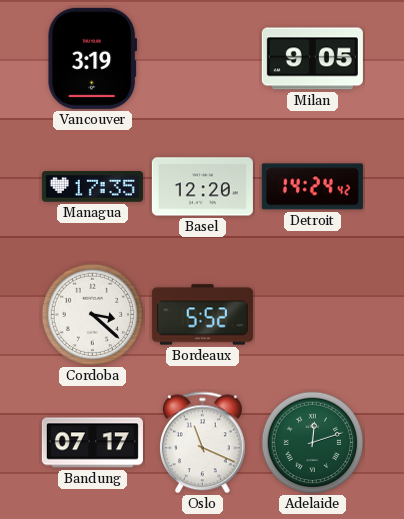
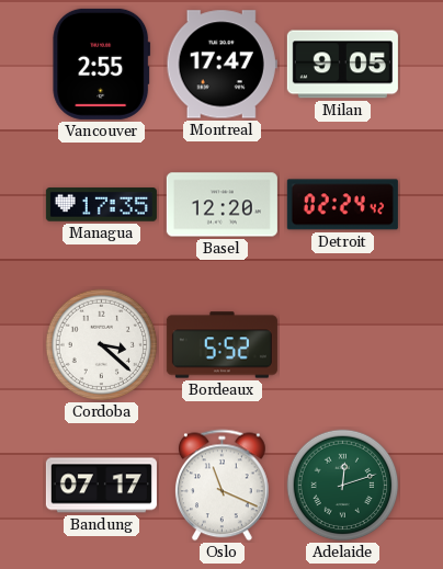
Vancouver: 3:19 -> 2:55 (102, 64)
Montreal: none -> 17:47 (222, 65)
Detroit: 14:24 -> 02:24 (342, 205)
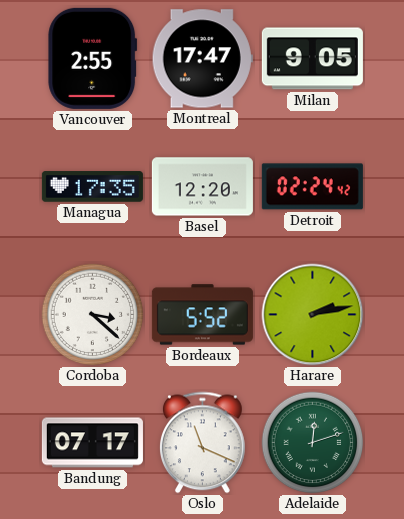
Harare: none -> 2:13 (313, 315)
